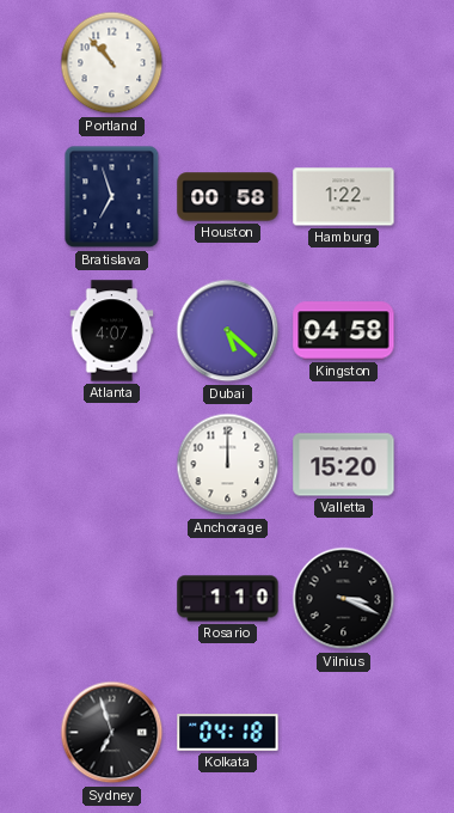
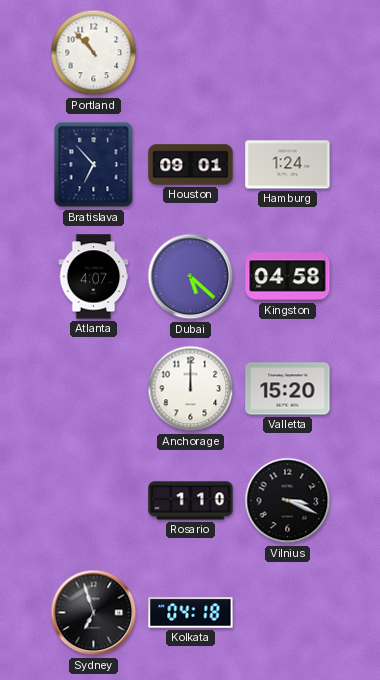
Bratislava: 6:57 -> 6:53 (94, 165)
Houston: 00:58 -> 09:01 (191, 165)
Hamburg: 1:22 -> 1:24 (288, 165)
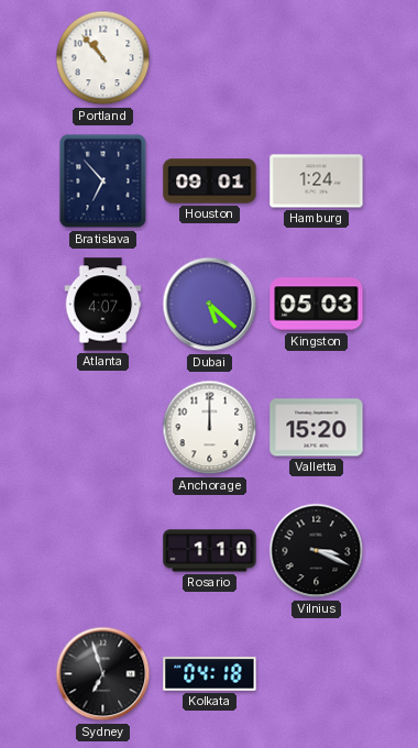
Kingston: 04:58 -> 05:03 (317, 305)
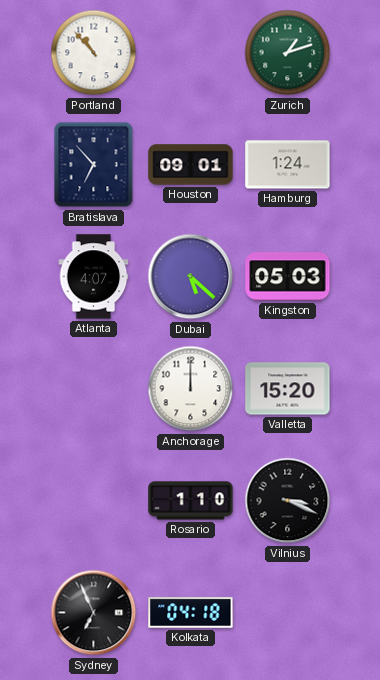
Zurich: none -> 1:12 (288, 53)
Sydney: 6:57 -> 6:56 (94, 613)
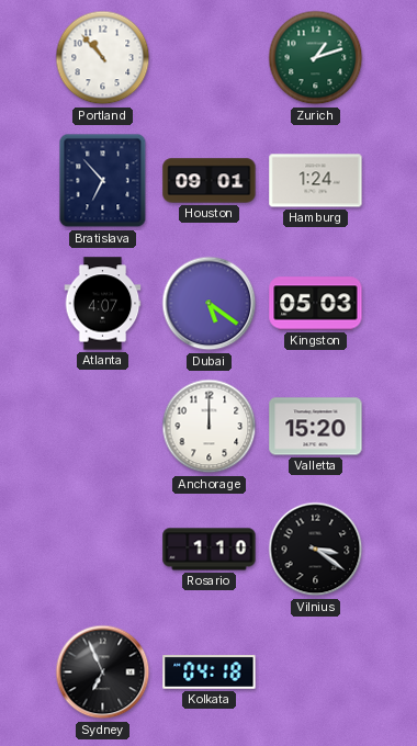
Dubai: 5:22 -> 5:21 (210, 304)
Vilnius: 3:19 -> 3:21 (316, 550)
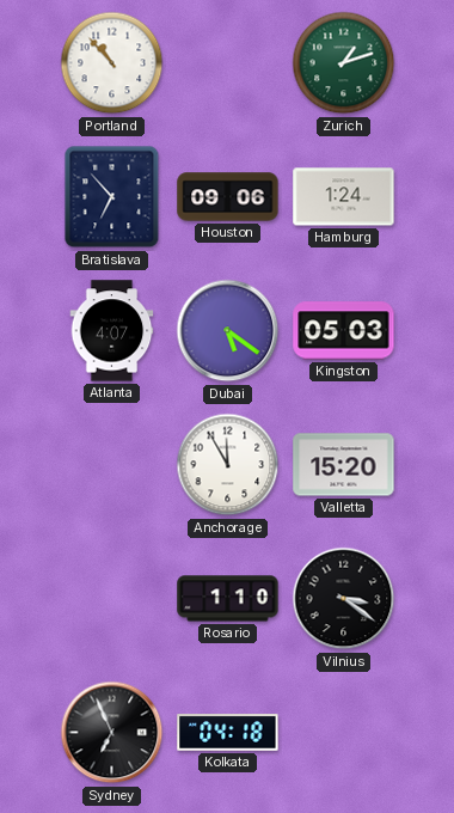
Houston: 09:01 -> 09:06 (228, 197)
Anchorage: 12:00 -> 11:55 (228, 465)
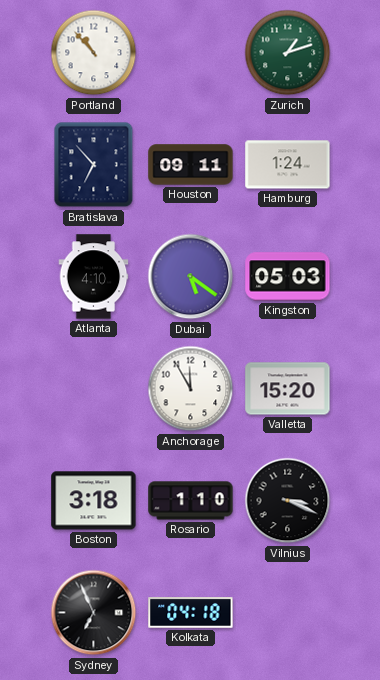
Houston: 09:06 -> 09:11 (191, 165)
Atlanta: 4:07 -> 4:10 (94, 277)
Boston: none -> 3:18 (94, 501)
Vilnius: 3:21 -> 3:19 (288, 501)
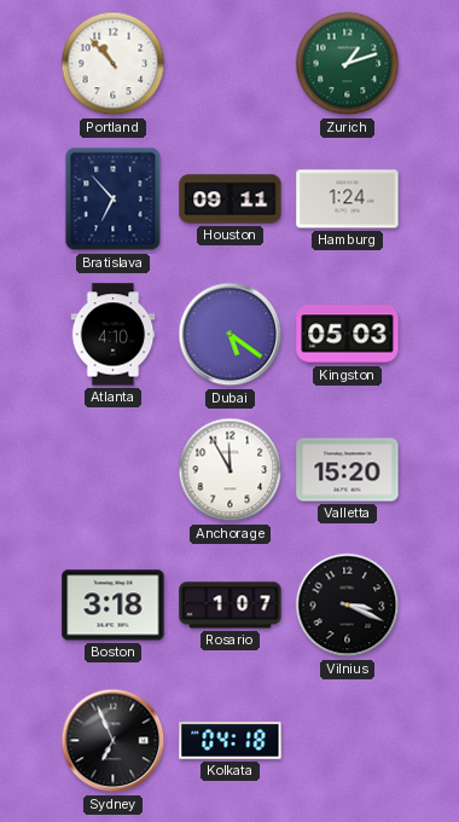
Rosario: 1:10 -> 1:07 (231, 606)
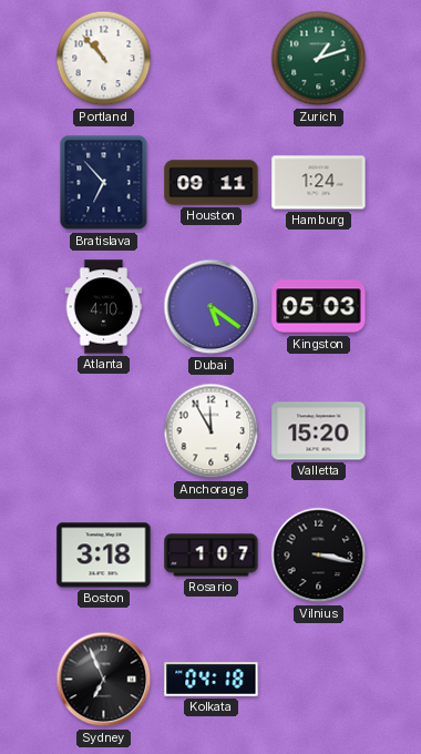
Vilnius: 3:19 -> 3:17 (319, 556)
